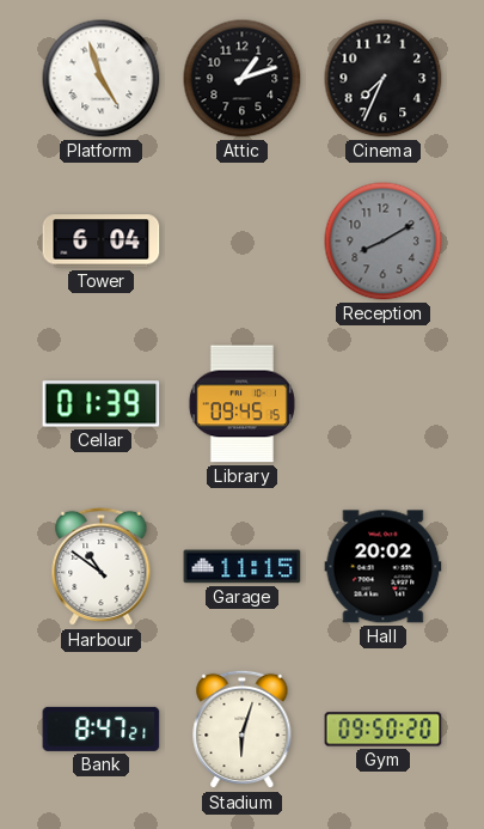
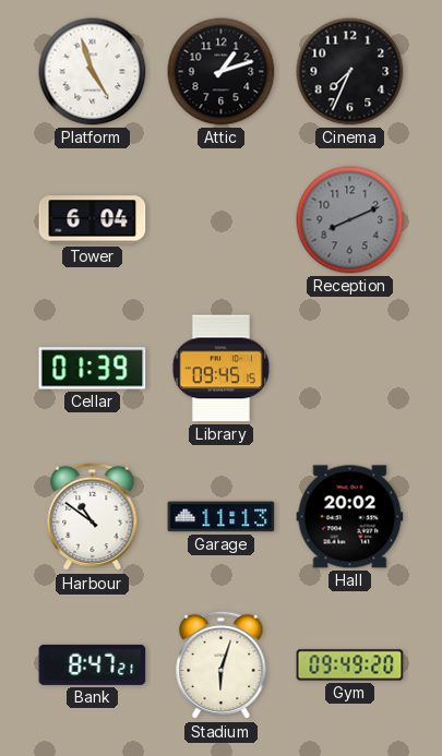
Reception: 8:10 -> 8:11 (350, 220)
Garage: 11:15 -> 11:13 (222, 517)
Gym: 09:50 -> 09:49 (350, 665)
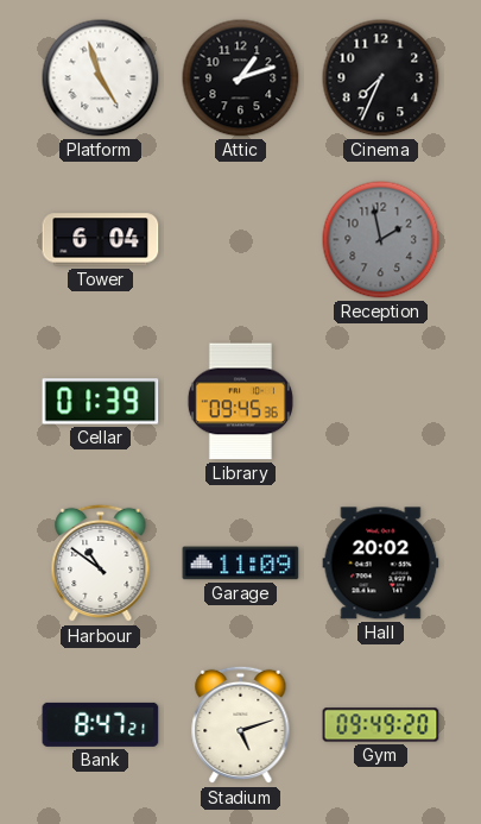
Reception: 8:11 -> 1:58 (381, 240)
Library: 09:45:15 -> 09:45:36 (240, 402)
Garage: 11:13 -> 11:09 (241, 564)
Stadium: 6:03 -> 5:12 (241, 725)
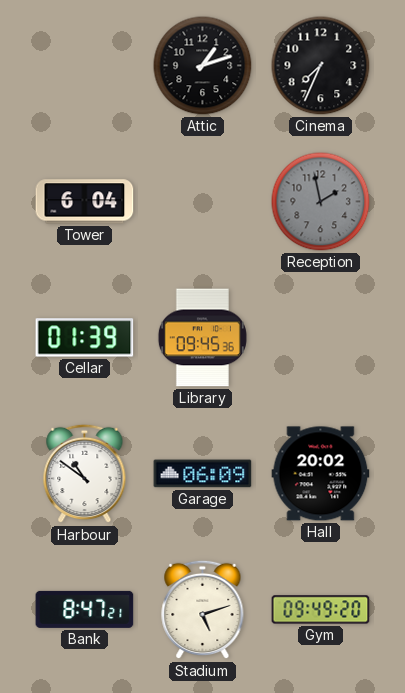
Platform: 4:57 -> none (101, 78)
Garage: 11:09 -> 06:09 (203, 474)
